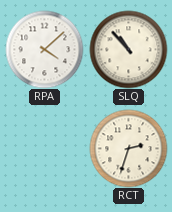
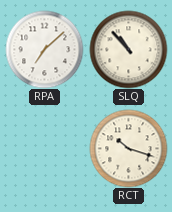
RPA: 4:08 -> 7:08 (44, 49)
RCT: 2:33 -> 10:18 (128, 148)
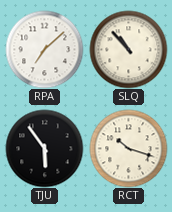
TJU: none -> 5:54 (44, 148)
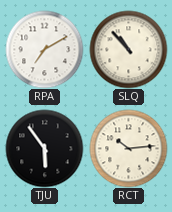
RPA: 7:08 -> 7:10 (44, 49)
RCT: 10:18 -> 10:14 (128, 148)
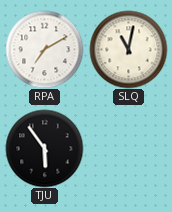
SLQ: 10:53 -> 11:02 (128, 49)
RCT: 10:14 -> none (128, 148)
